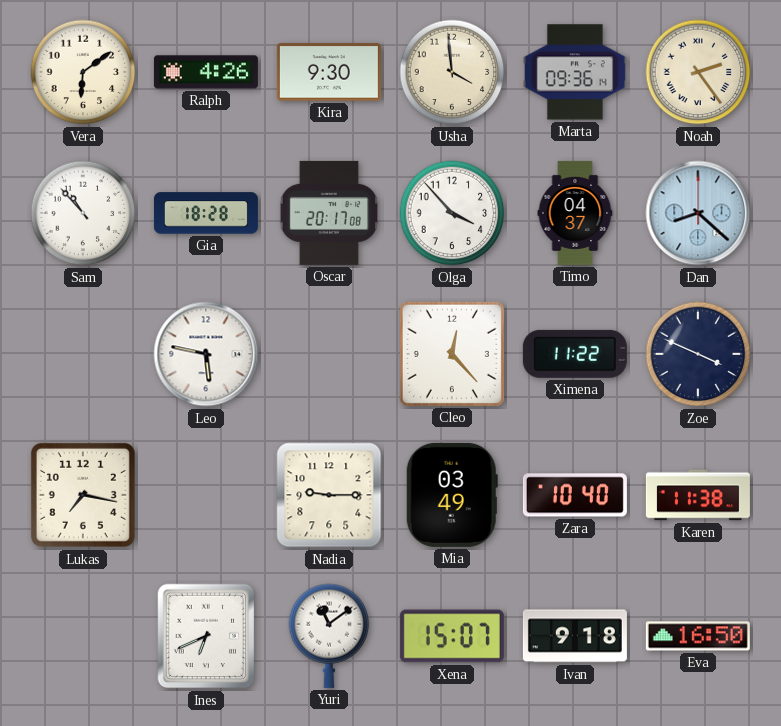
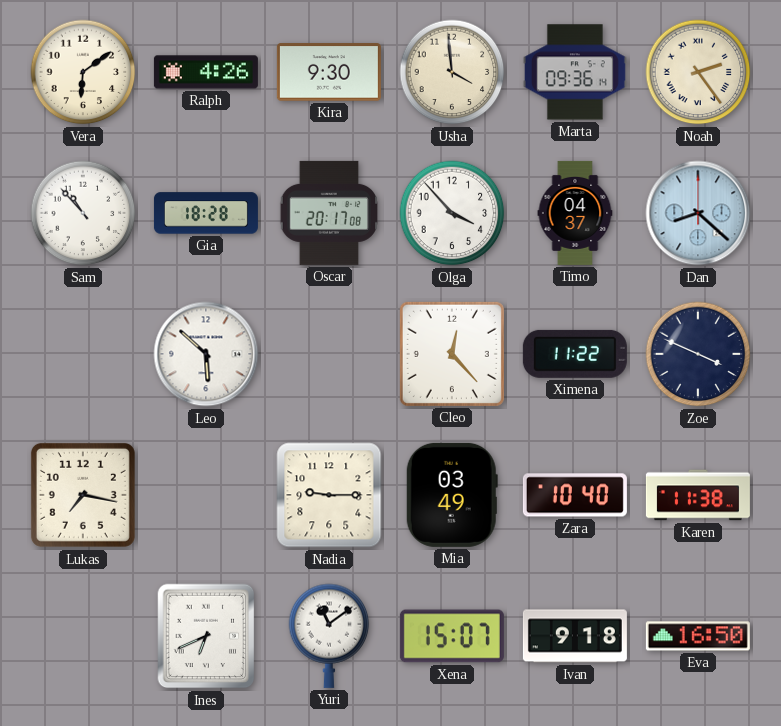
Leo: 5:47 -> 5:52 (206, 354)
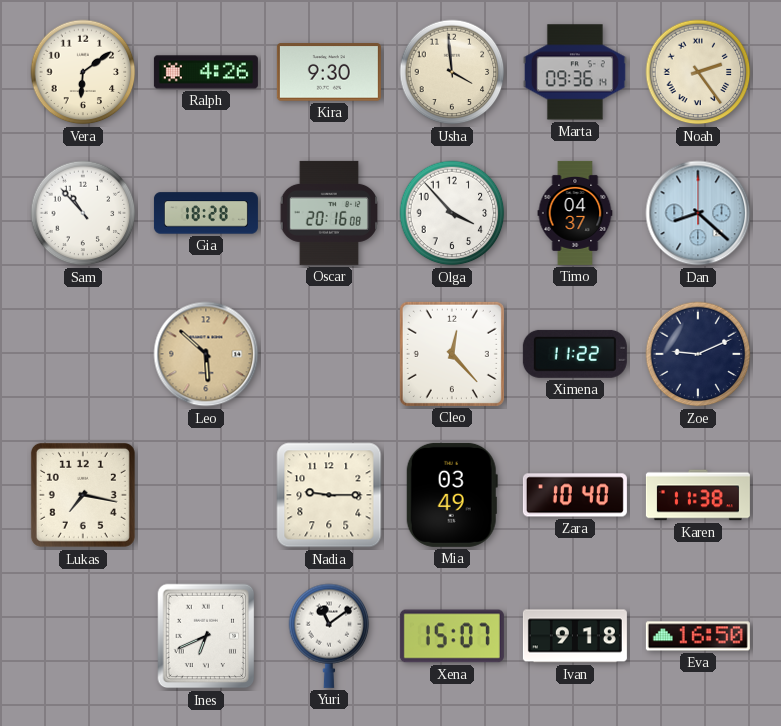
Oscar: 20:17 -> 20:16 (328, 213)
Leo dial: white -> champagne (206, 354)
Zoe: 3:49 -> 9:11 (698, 354)
